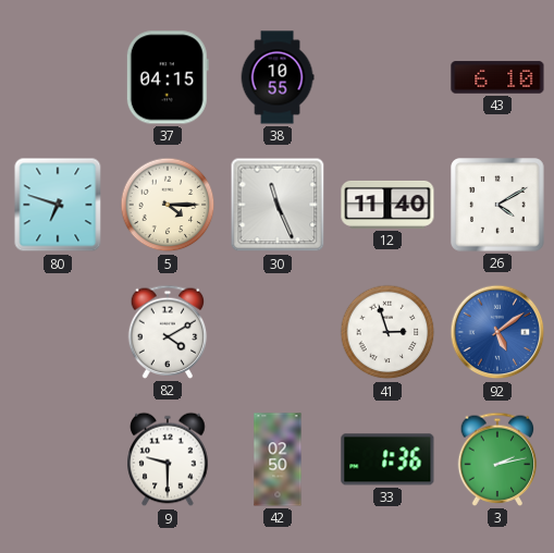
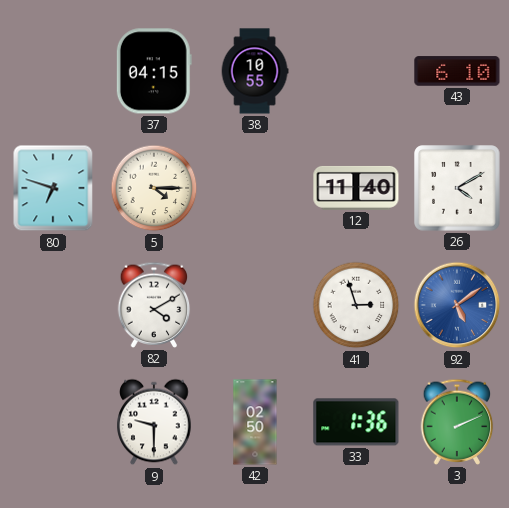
30: 11:26 -> none (278, 205)
3: 2:13 -> 2:11 (457, 422)
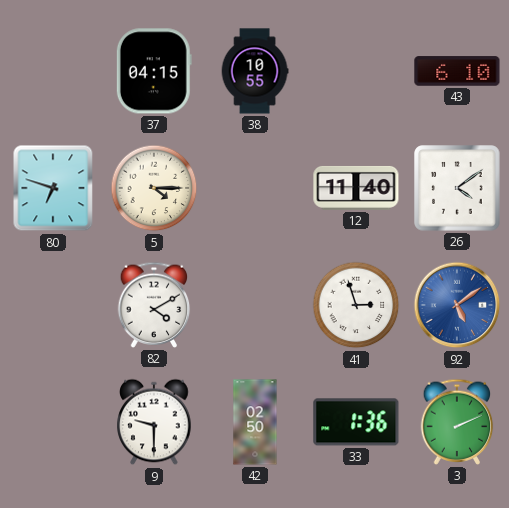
26: 4:10 -> 4:09 (457, 188)
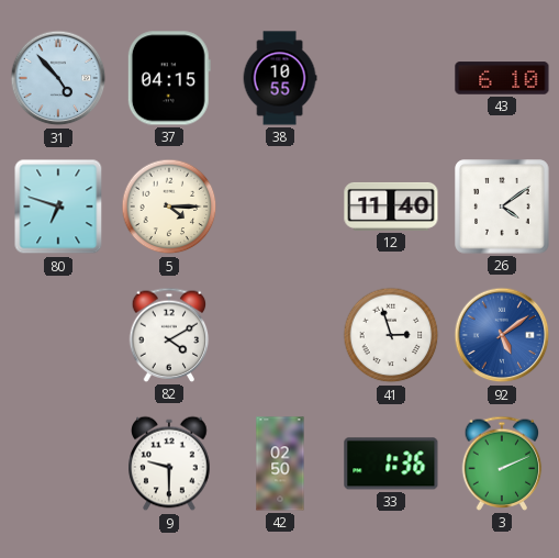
31: none -> 4:53 (58, 78)
